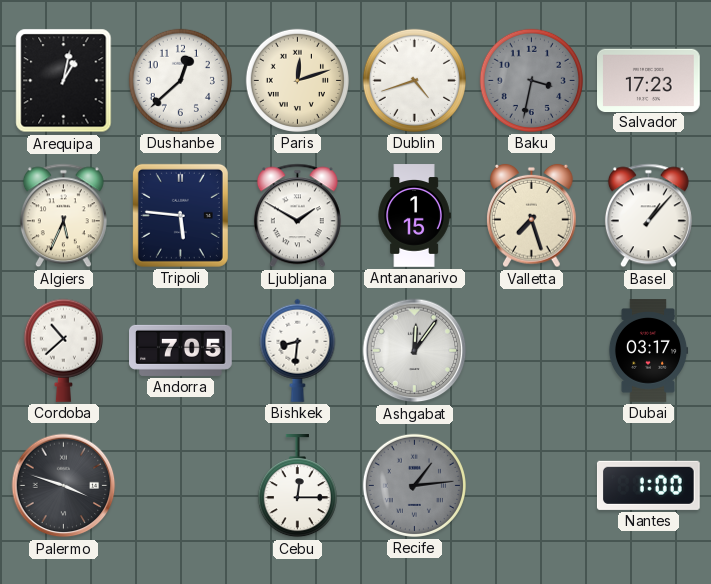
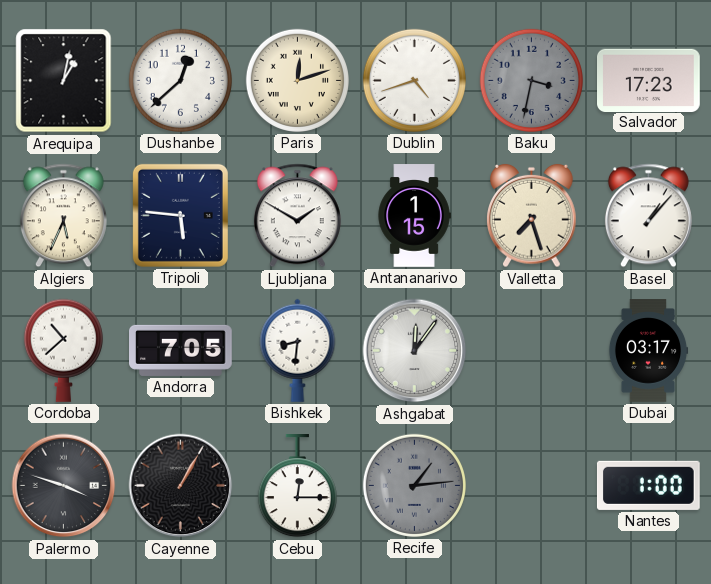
Cayenne: none -> 1:05 (181, 486)
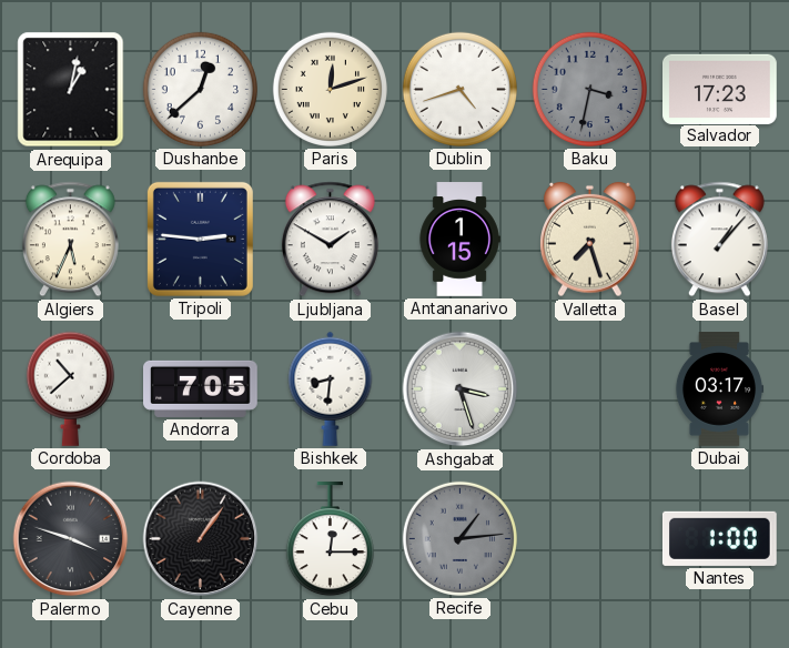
Tripoli: 5:46 -> 2:46 (200, 239)
Ashgabat: 12:06 -> 3:27 (461, 389)
Cayenne: 1:05 -> 1:06 (201, 539)
